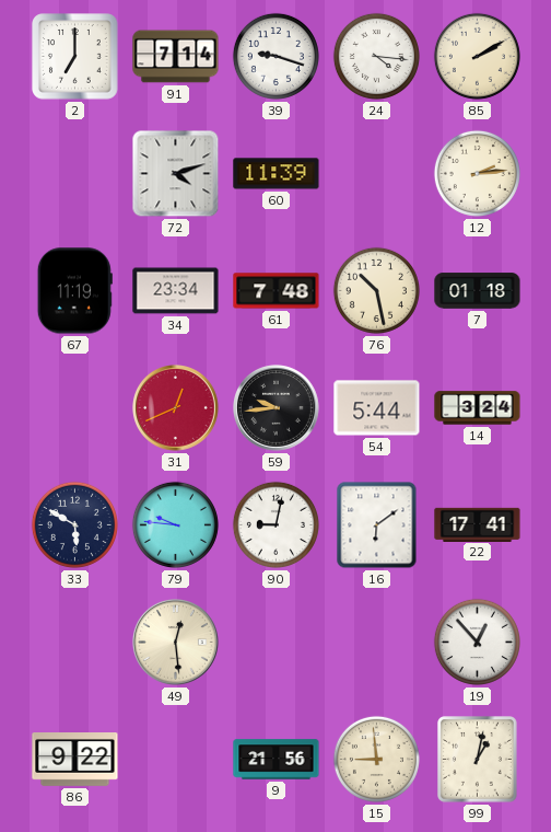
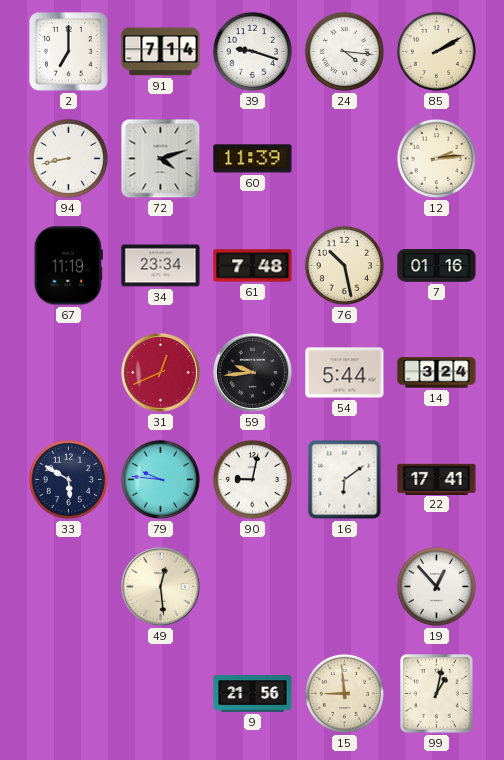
94: none -> 8:43 (68, 158)
7: 01:18 -> 01:16 (437, 266)
86: 9:22 -> none (75, 760)
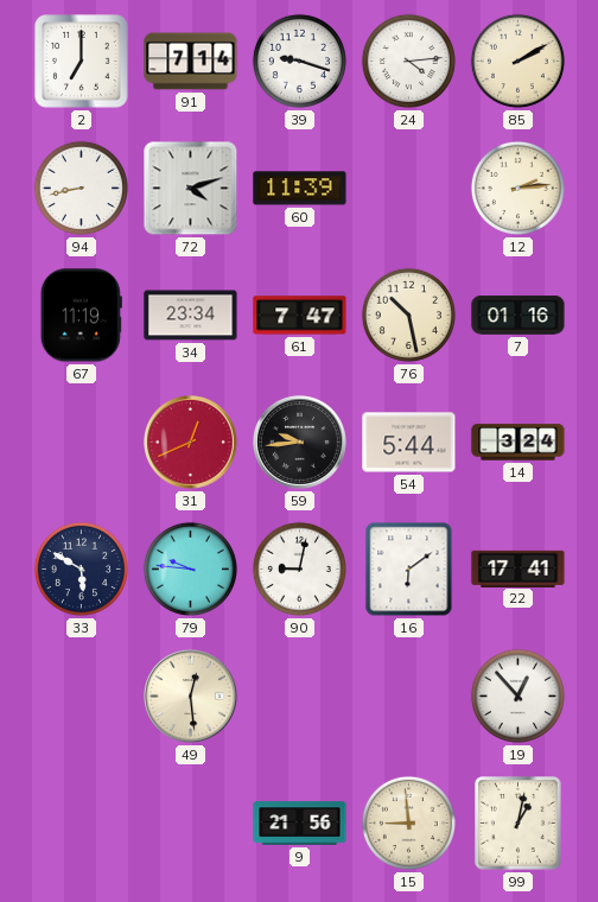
24: 4:16 -> 4:14 (408, 61)
61: 7:48 -> 7:47 (300, 316)
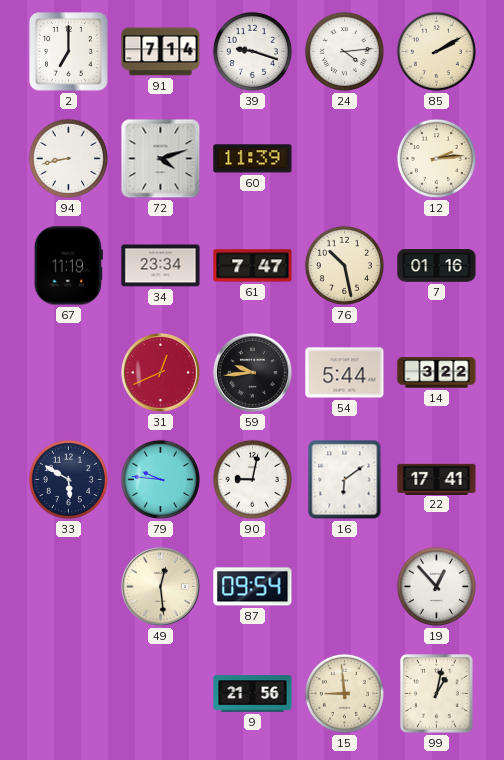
14: 3:24 -> 3:22 (437, 373)
87: none -> 09:54 (253, 587)
